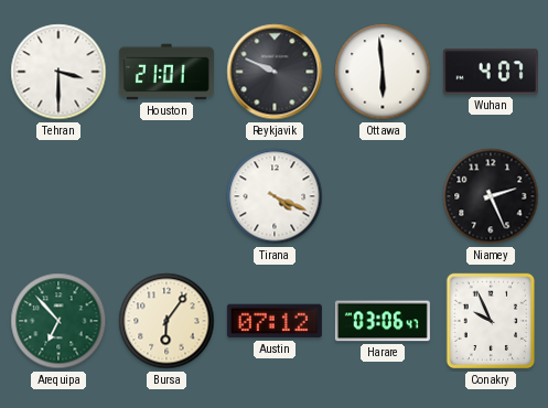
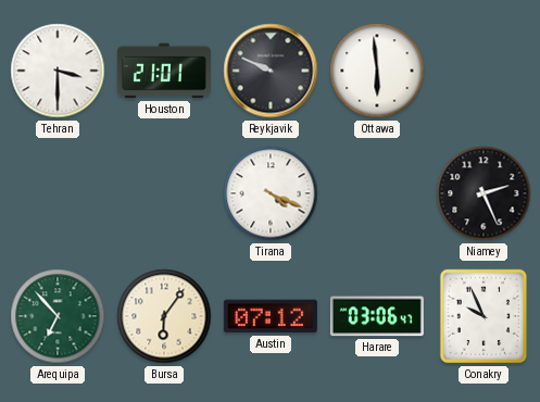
Wuhan: 4:07 -> none (491, 72)
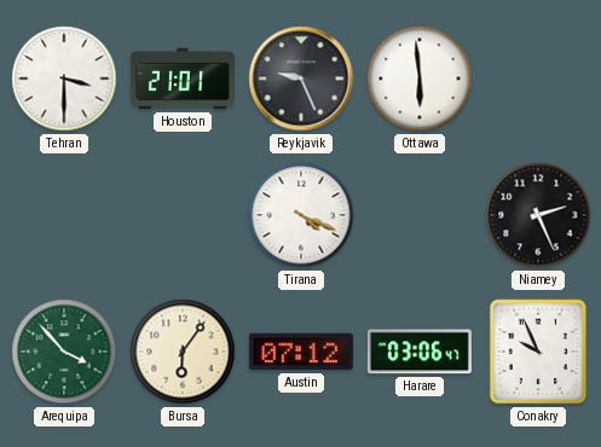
Reykjavik: 9:49 -> 9:26 (301, 79)
Arequipa: 6:53 -> 3:53 (64, 352)
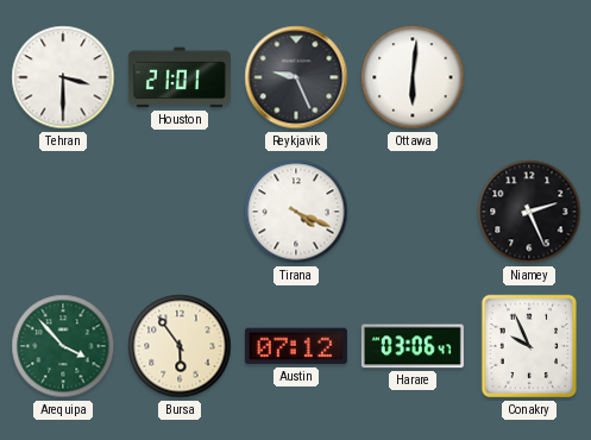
Ottawa: 5:59 -> 6:01 (413, 77)
Bursa: 6:06 -> 5:54 (180, 346)
